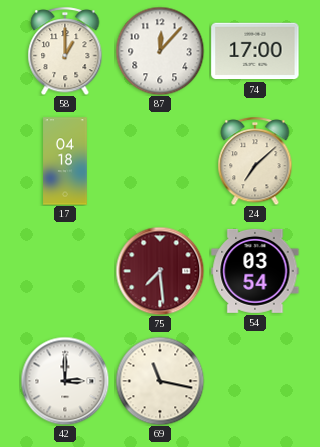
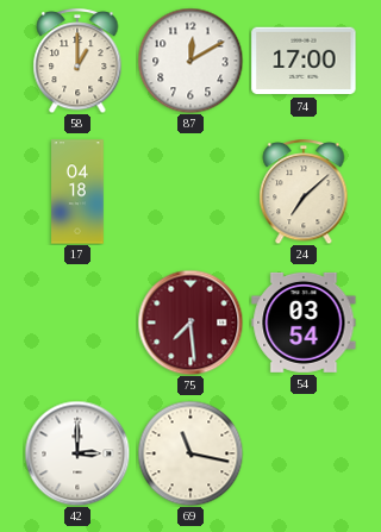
87: 12:07 -> 12:10 (190, 61)
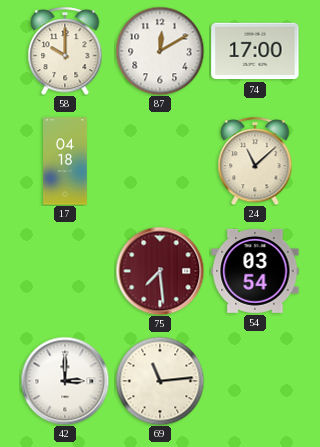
58: 1:00 -> 10:00 (65, 51)
24: 7:08 -> 11:08 (255, 161)
69: 11:17 -> 11:14 (160, 381)
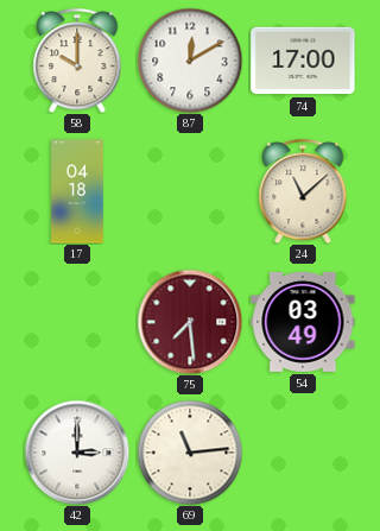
54: 03:54 -> 03:49 (303, 322)
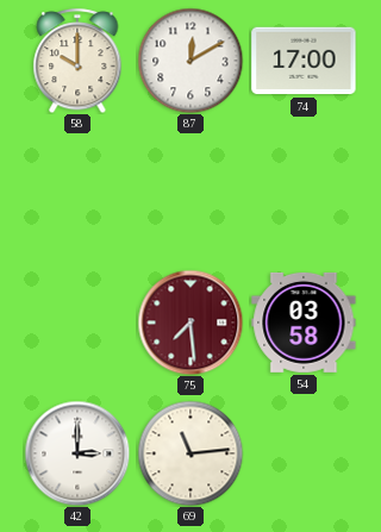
17: 04:18 -> none (77, 191)
24: 11:08 -> none (303, 191)
54: 03:49 -> 03:58 (304, 323)
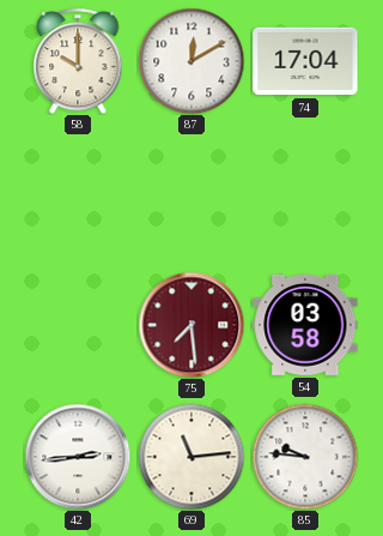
74: 17:00 -> 17:04 (305, 61)
42: 3:00 -> 2:44 (78, 457)
85: none -> 9:46 (305, 457)
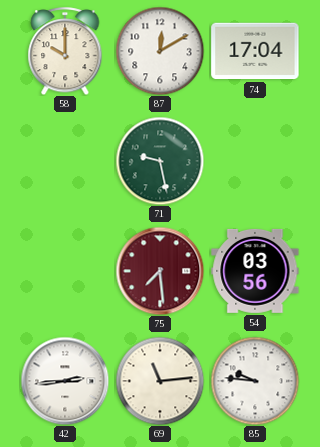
71: none -> 9:28 (160, 161)
54: 03:58 -> 03:56 (255, 271)
